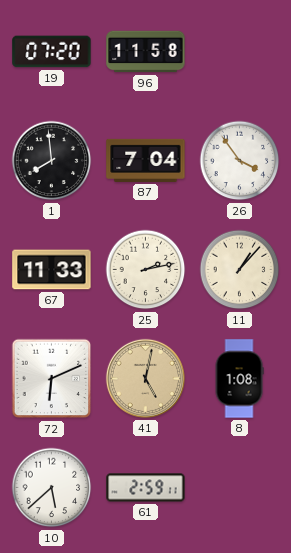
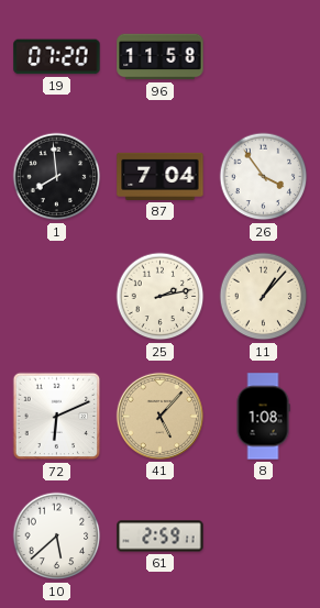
67: 11:33 -> none (52, 270)
41: 5:02 -> 5:07 (159, 416)
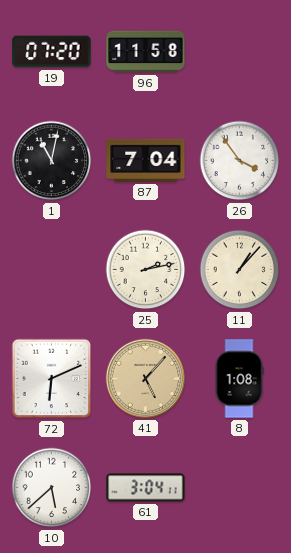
1: 7:59 -> 11:02 (52, 161)
61: 2:59 -> 3:04 (146, 488)
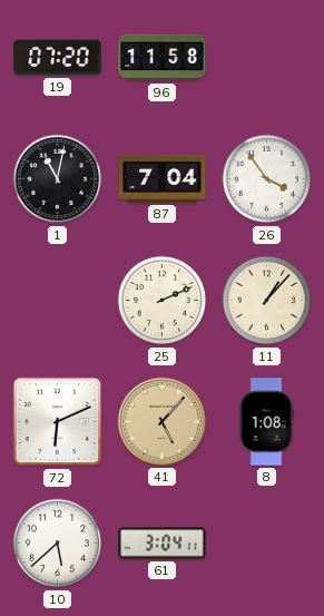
25: 2:13 -> 2:11 (163, 301)
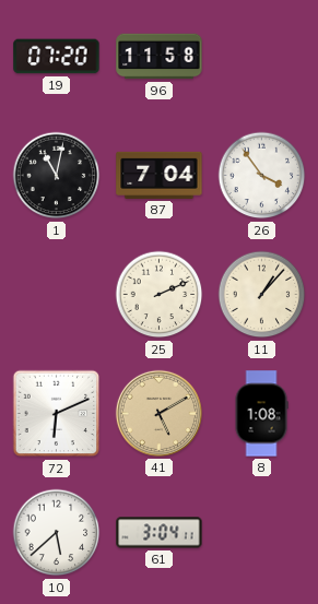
41: 5:07 -> 5:10 (158, 413)
